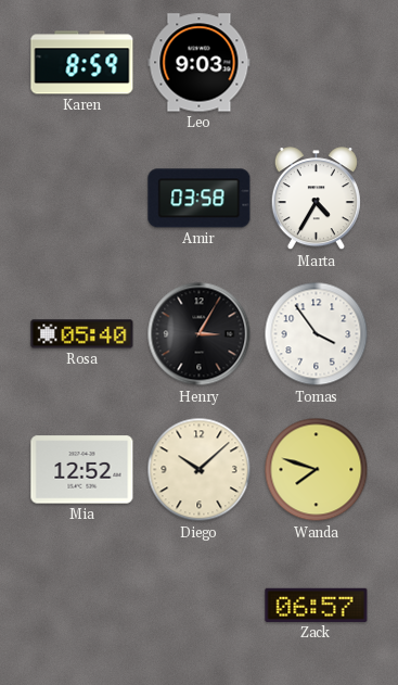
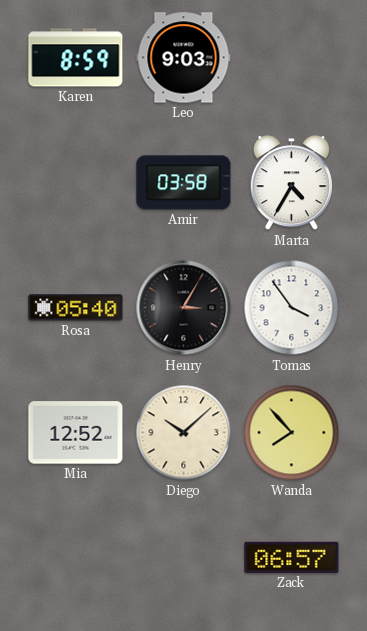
Wanda: 7:48 -> 7:53 (292, 433)
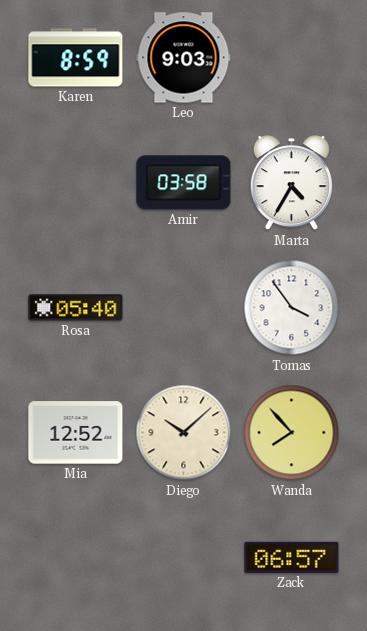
Henry: 3:05 -> none (184, 308)
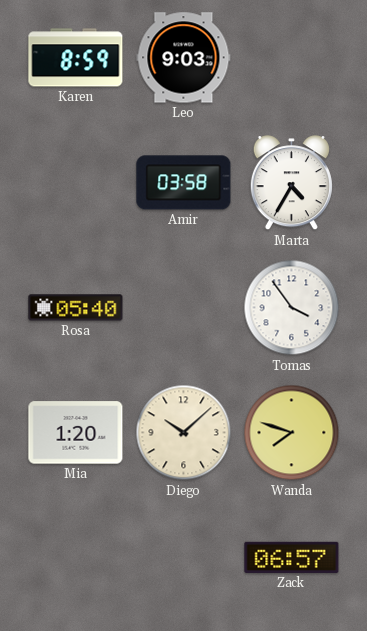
Mia: 12:52 -> 1:20 (76, 433)
Wanda: 7:53 -> 7:48 (292, 433)
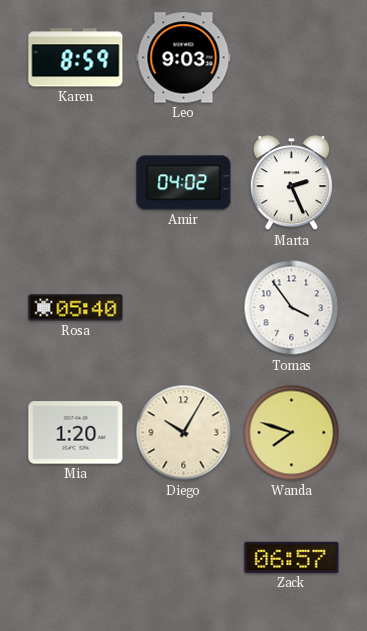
Amir: 03:58 -> 04:02 (184, 183)
Marta: 4:35 -> 2:26 (291, 183)
Diego: 10:08 -> 10:05 (184, 433)
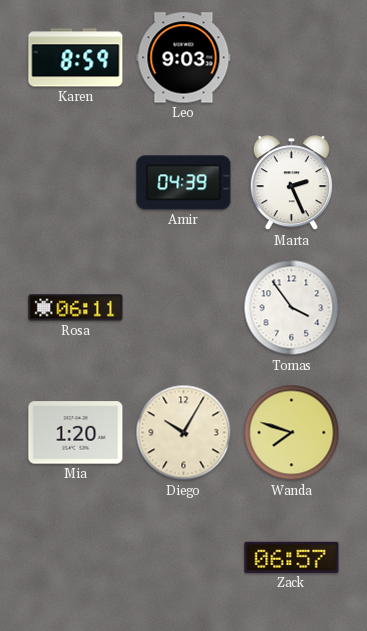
Amir: 04:02 -> 04:39 (184, 183)
Rosa: 05:40 -> 06:11 (76, 308)
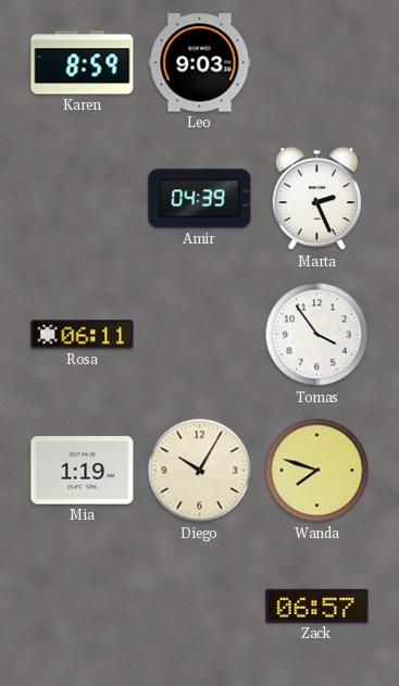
Mia: 1:20 -> 1:19 (83, 471)
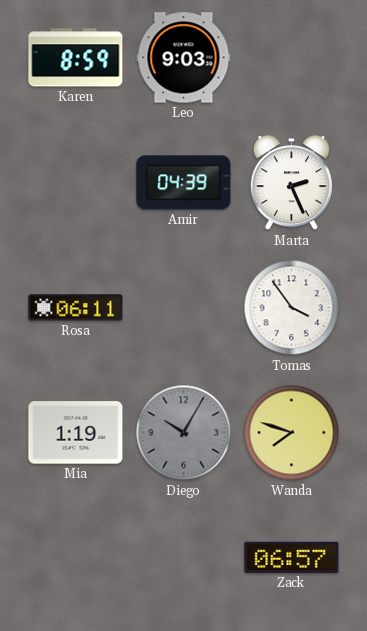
Diego dial: cream -> grey (184, 433)
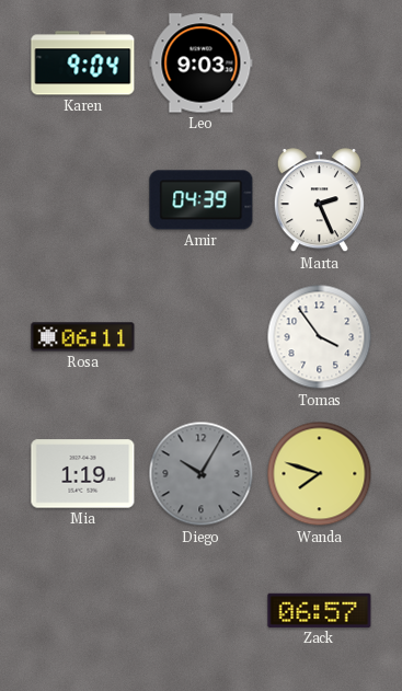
Karen: 8:59 -> 9:04 (83, 64)
